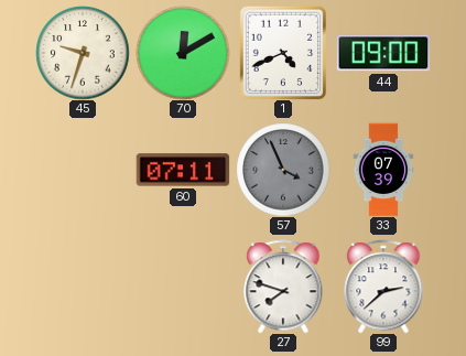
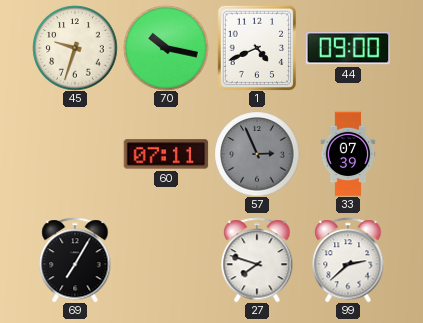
70: 12:10 -> 10:17 (166, 48)
57: 3:56 -> 2:56 (257, 154)
69: none -> 7:05 (75, 260)
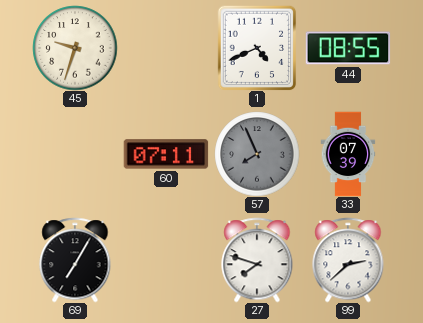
70: 10:17 -> none (166, 48)
44: 09:00 -> 08:55 (348, 48)
57: 2:56 -> 7:56 (257, 154)
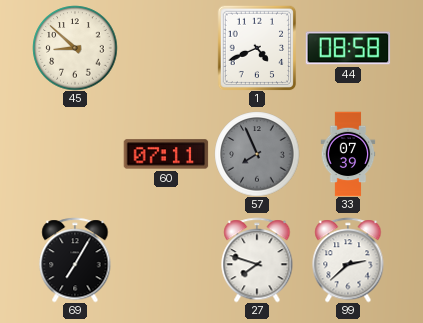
45: 9:33 -> 8:52 (75, 48)
44: 08:55 -> 08:58 (348, 48)
